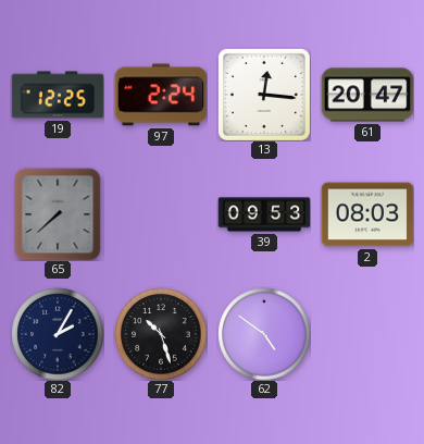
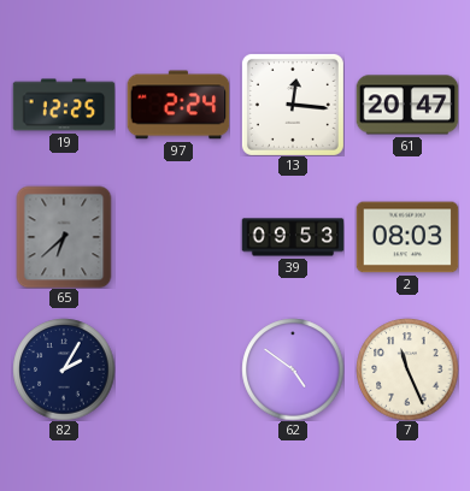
65: 7:38 -> 6:38 (64, 237)
77: 10:27 -> none (161, 334)
7: none -> 11:26 (407, 369)
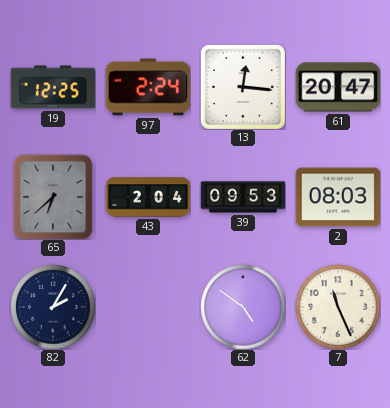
43: none -> 2:04 (148, 197)
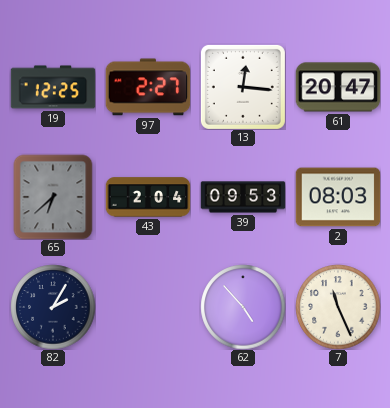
97: 2:24 -> 2:27 (148, 87)
62: 4:51 -> 4:53 (243, 307)
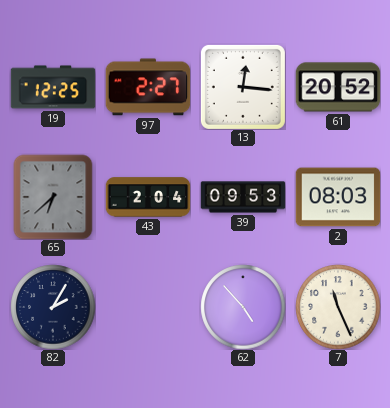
61: 20:47 -> 20:52 (338, 87)
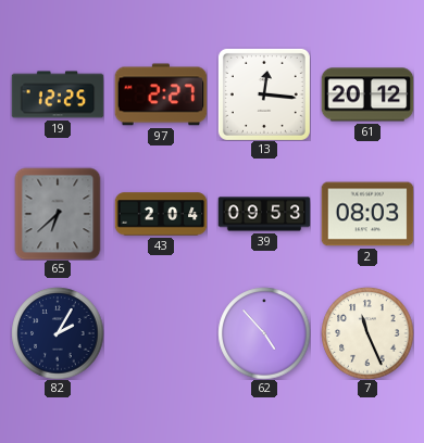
61: 20:52 -> 20:12 (367, 94)
